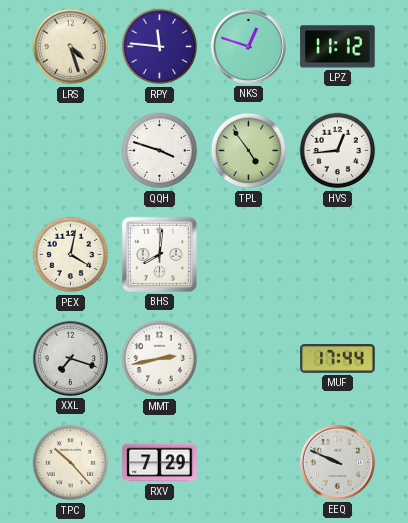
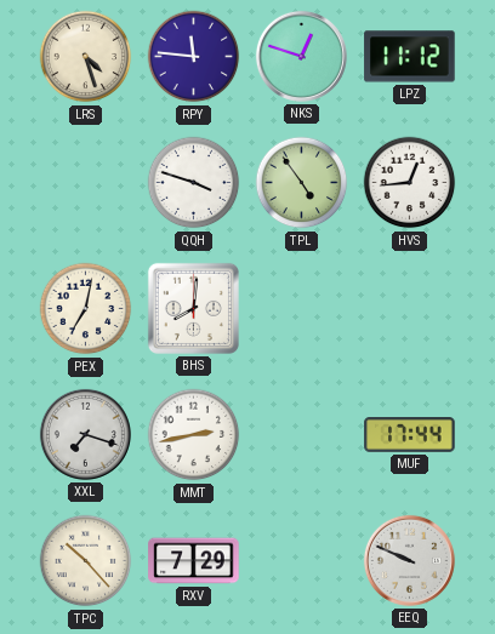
PEX: 4:02 -> 7:02 (86, 309)
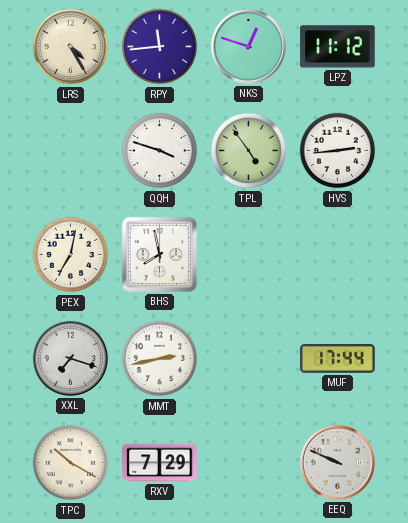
LRS: 4:27 -> 4:25 (71, 47)
RPY: 11:46 -> 11:44 (160, 47)
HVS: 12:44 -> 2:44 (338, 151)
BHS: 8:01 -> 7:58 (159, 254)
TPC: 10:23 -> 10:20 (71, 463)
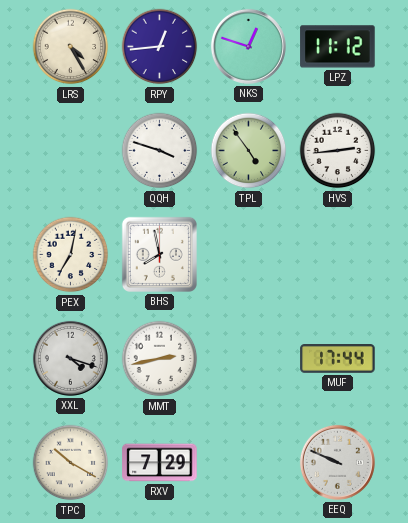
RPY: 11:44 -> 12:44 (160, 47)
XXL: 7:18 -> 4:18 (70, 358)
